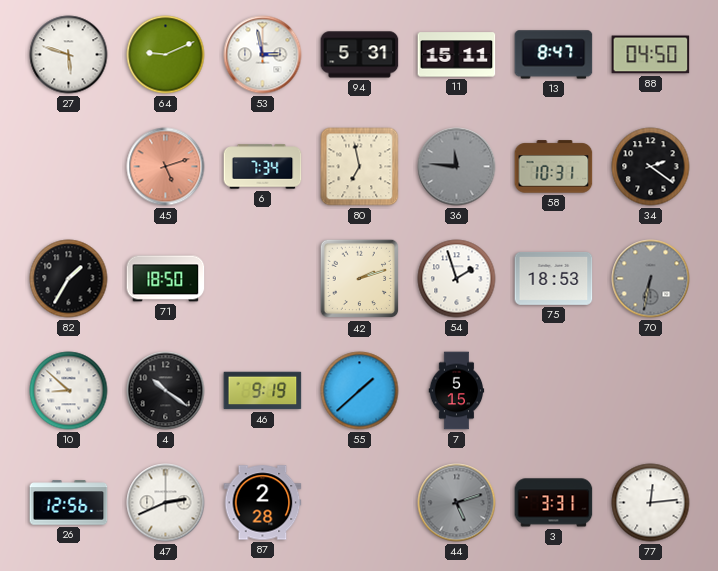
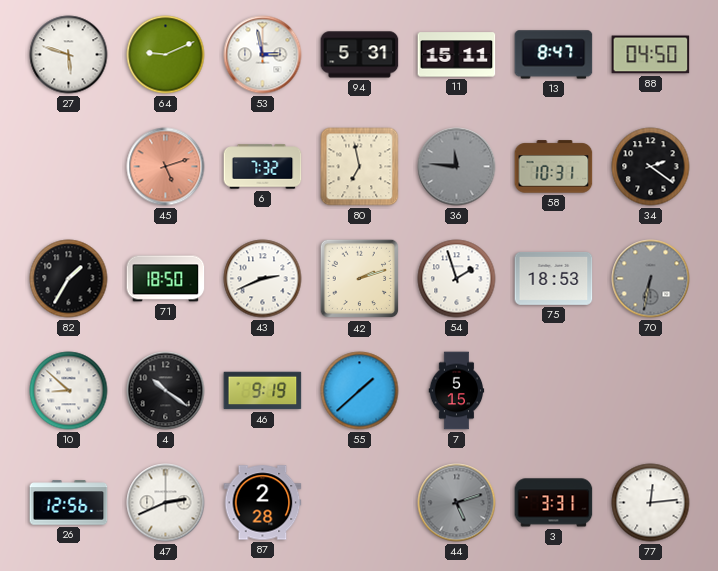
6: 7:34 -> 7:32 (263, 167)
43: none -> 2:41 (263, 279)
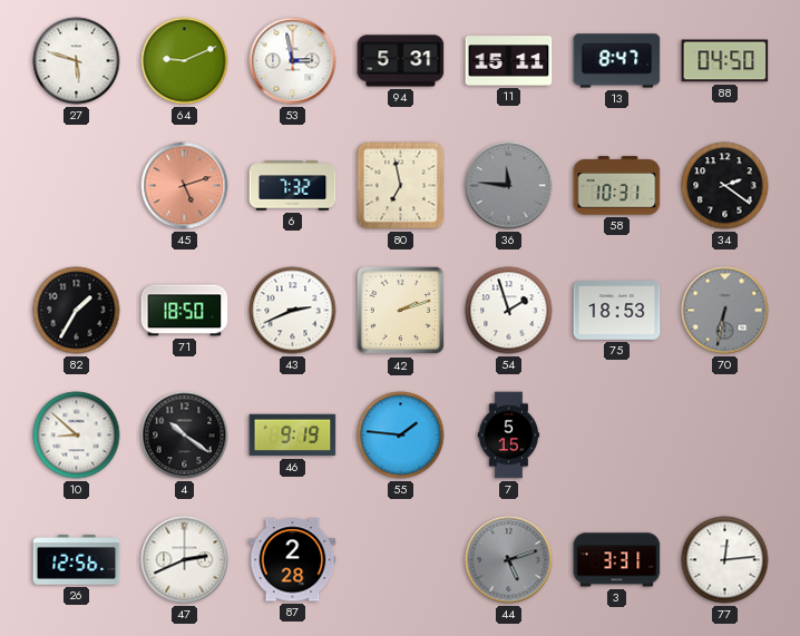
55: 1:38 -> 1:46 (401, 436)
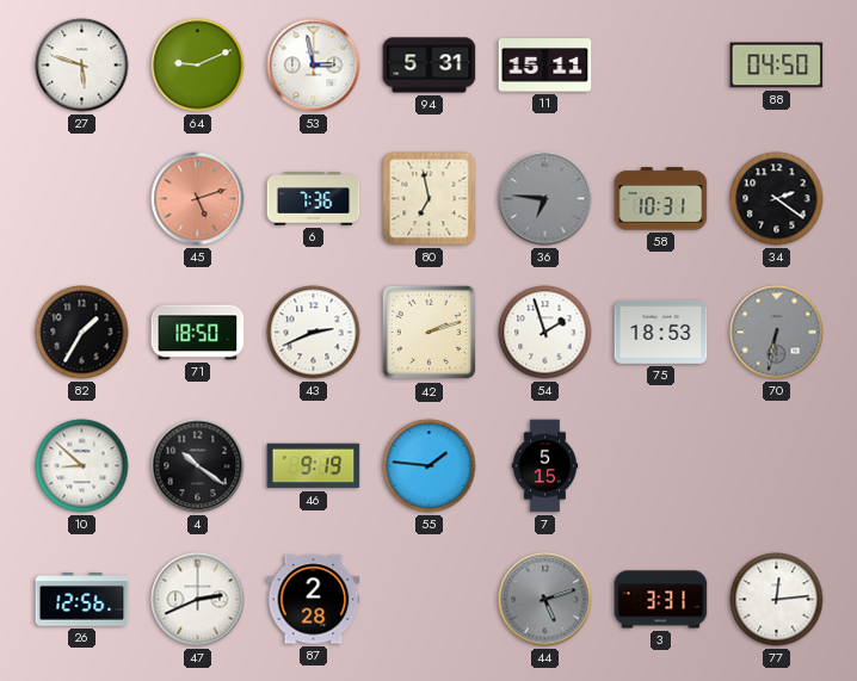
13: 8:47 -> none (617, 61)
6: 7:32 -> 7:36 (314, 199)
36: 11:46 -> 6:46 (545, 199)
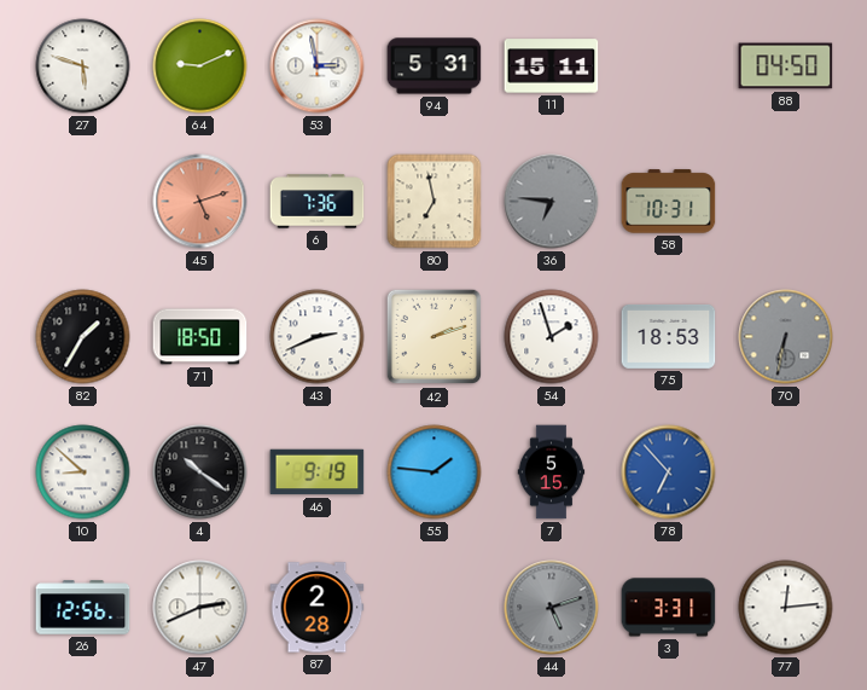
34: 2:21 -> none (777, 199)
78: none -> 6:53 (669, 472)
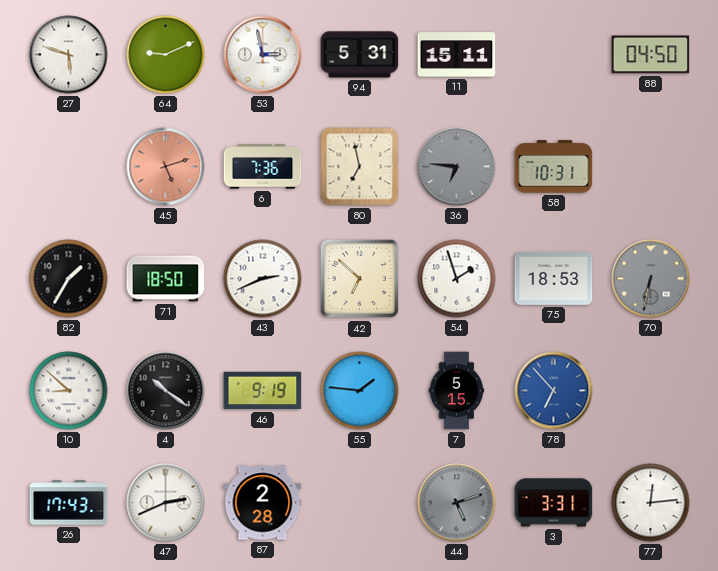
42: 2:12 -> 6:52 (360, 279)
26: 12:56 -> 17:43 (69, 503)
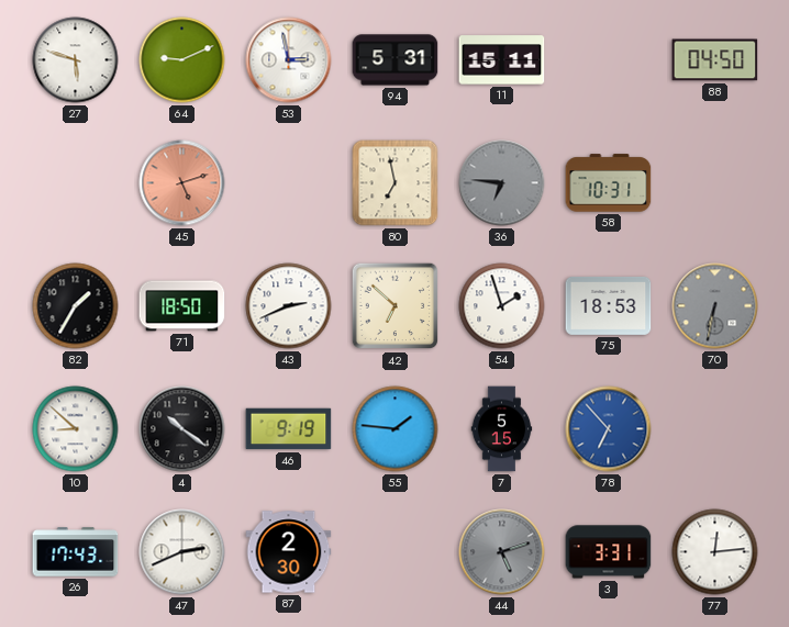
6: 7:36 -> none (263, 167)
87: 2:28 -> 2:30 (289, 552)
